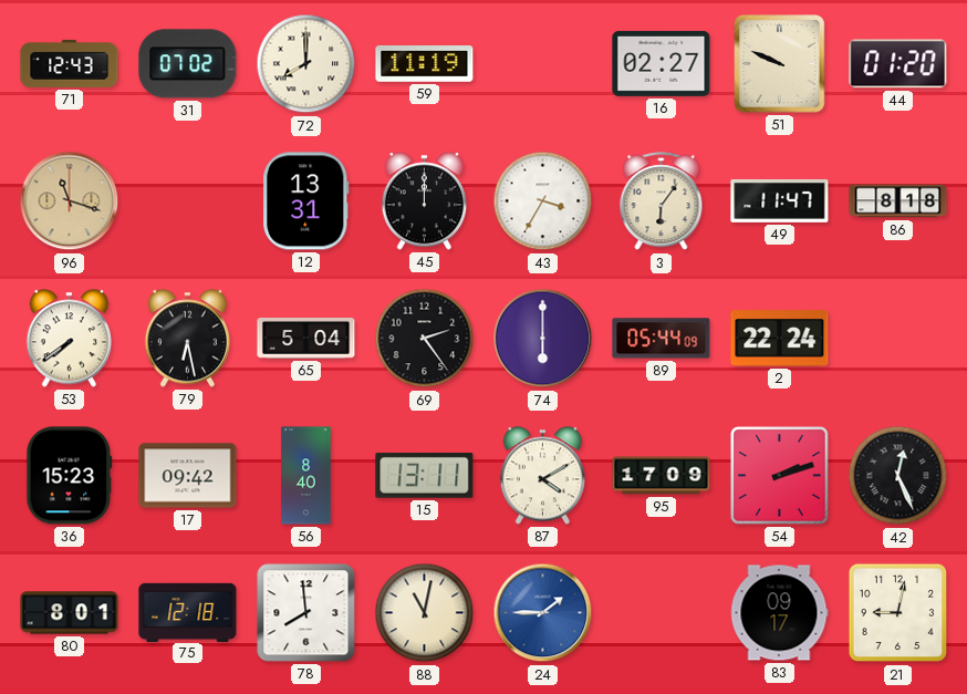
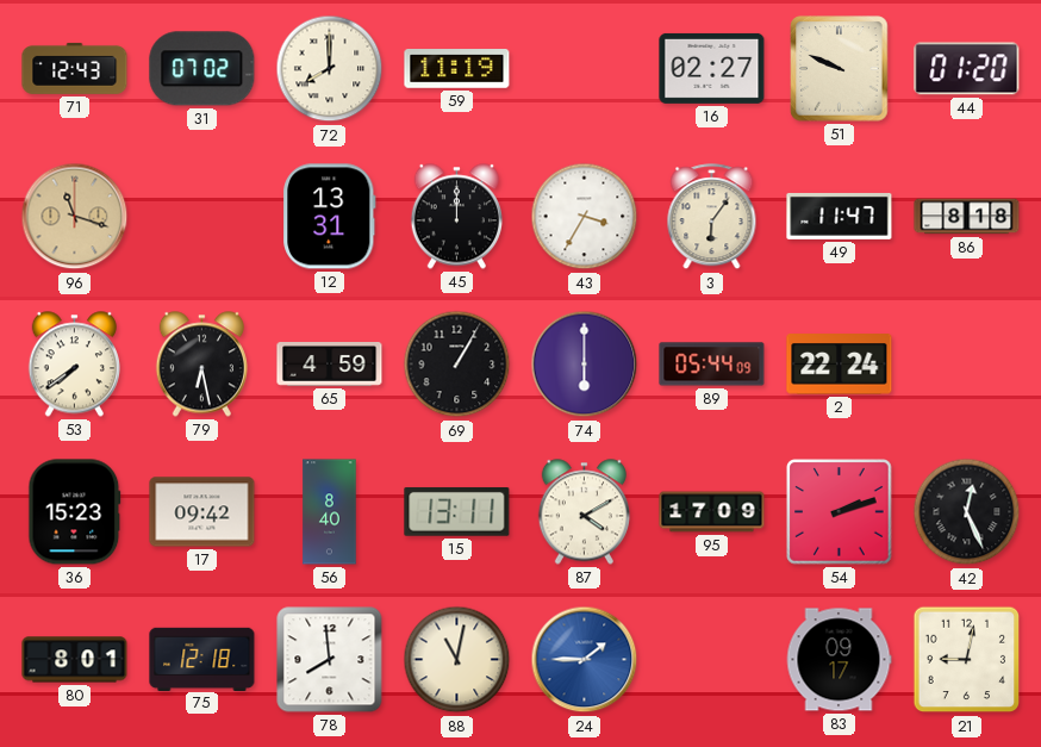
65: 5:04 -> 4:59 (330, 365)
69: 2:24 -> 1:05 (457, 365)
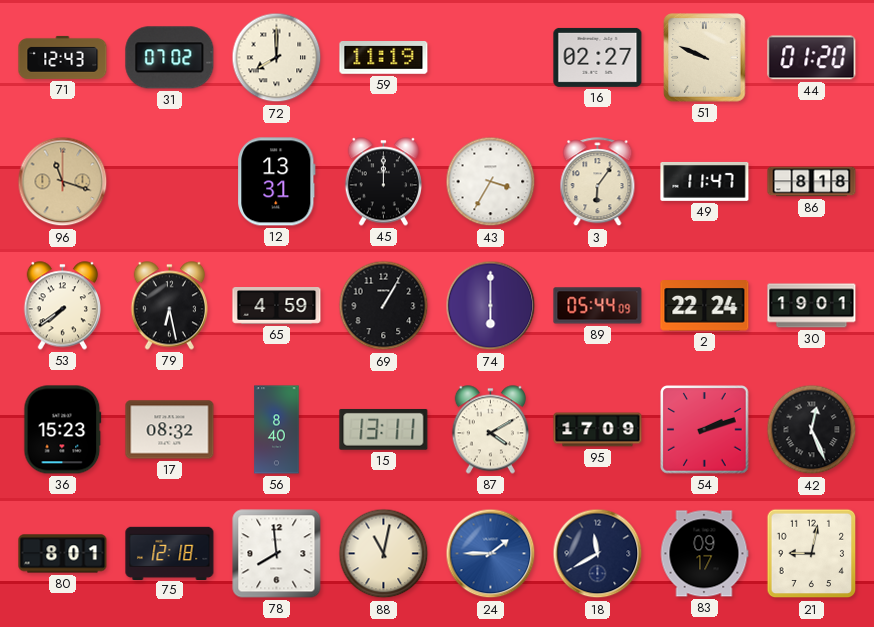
30: none -> 19:01 (812, 306)
17: 09:42 -> 08:32 (170, 430)
18: none -> 11:40 (598, 554)
